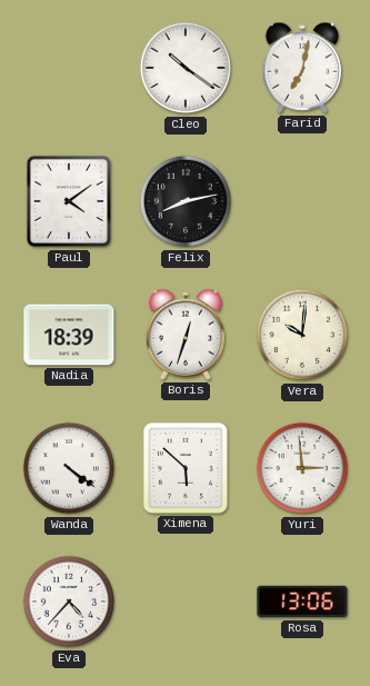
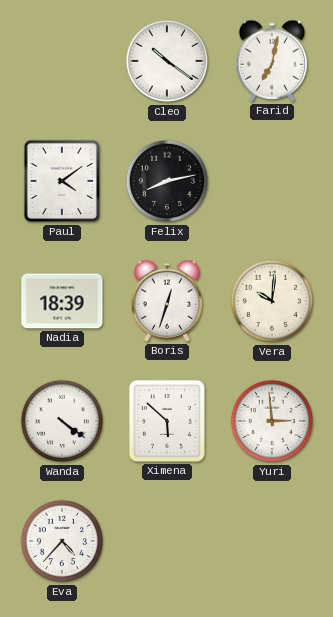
Rosa: 13:06 -> none (302, 602)
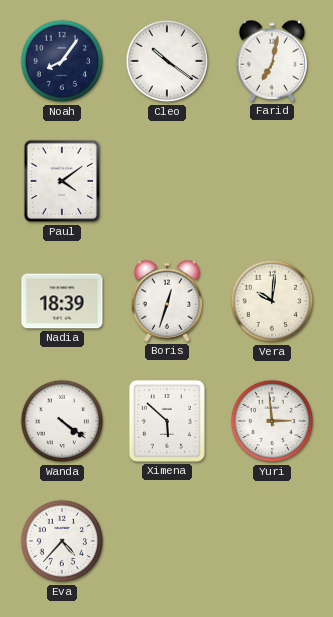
Noah: none -> 8:06 (62, 61)
Felix: 8:13 -> none (167, 181)
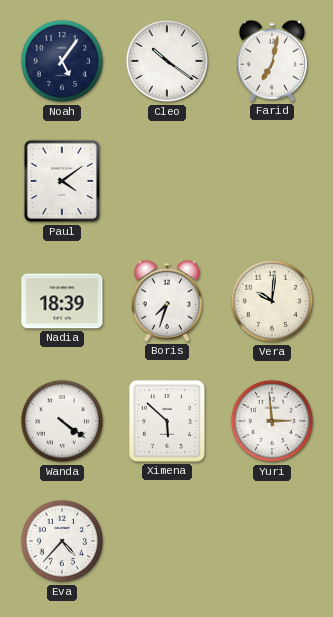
Noah: 8:06 -> 5:06 (62, 61)
Boris: 12:33 -> 7:33 (166, 301)
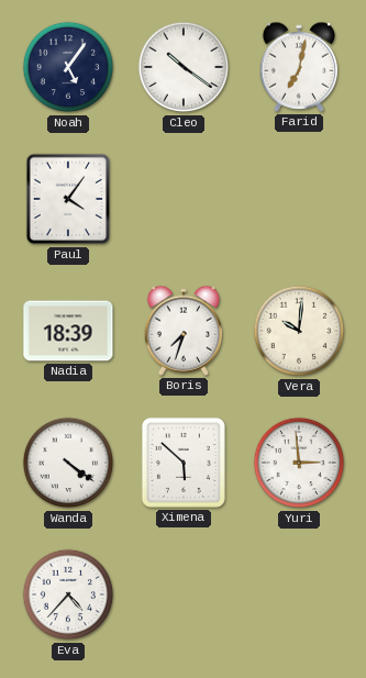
Paul: 4:09 -> 4:06 (68, 199)
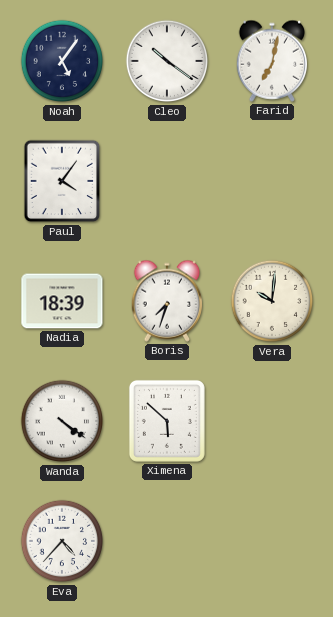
Yuri: 2:59 -> none (299, 463)
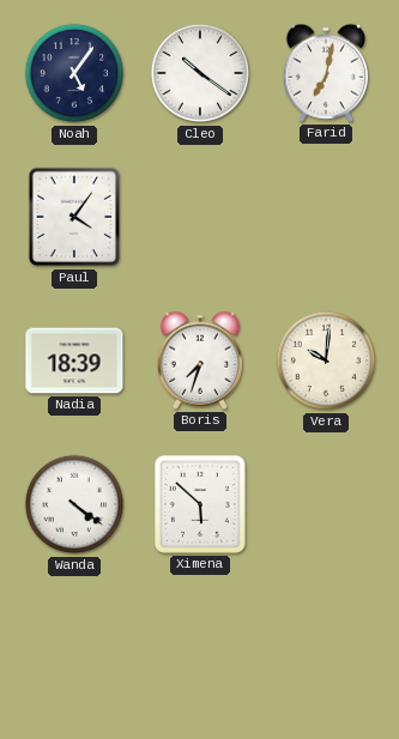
Eva: 4:37 -> none (62, 541)
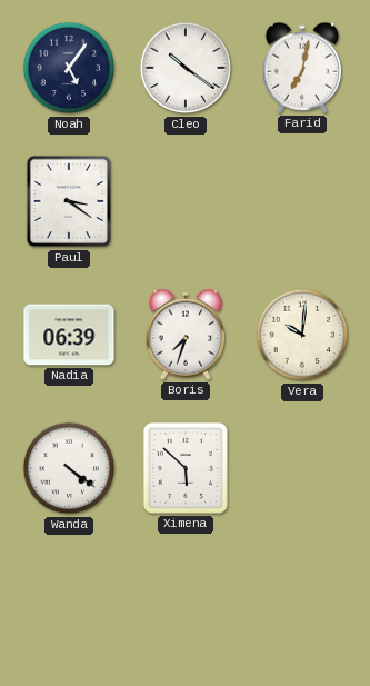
Paul: 4:06 -> 3:21 (69, 201)
Nadia: 18:39 -> 06:39 (69, 335)
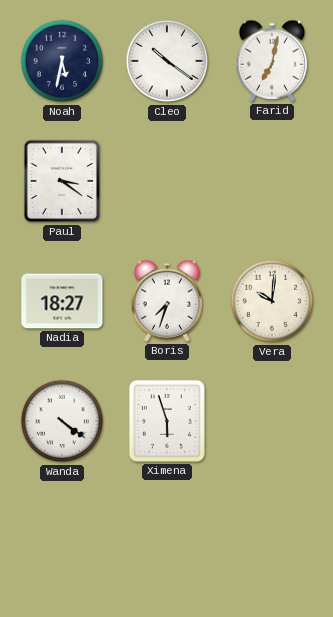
Noah: 5:06 -> 5:32 (62, 61)
Nadia: 06:39 -> 18:27 (62, 301)
Ximena: 5:52 -> 5:57 (167, 421)
